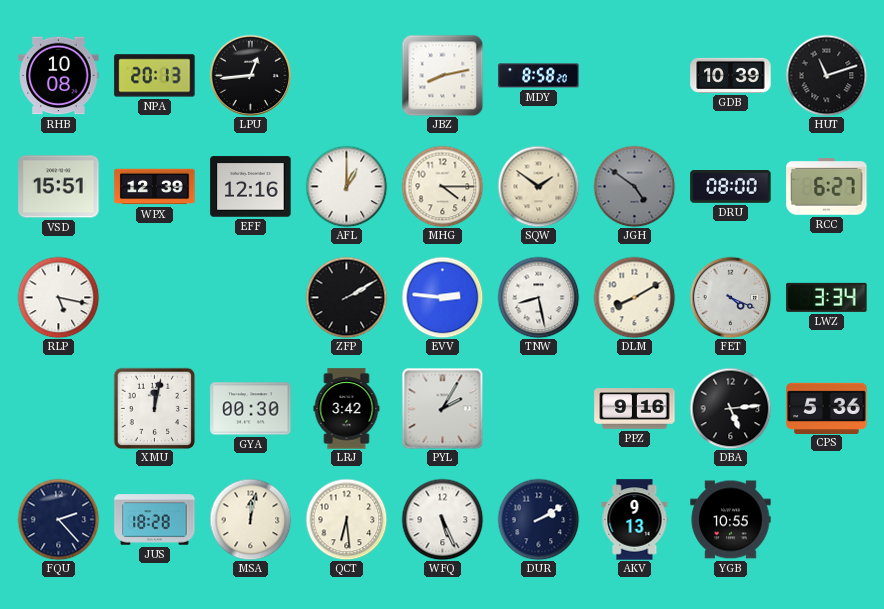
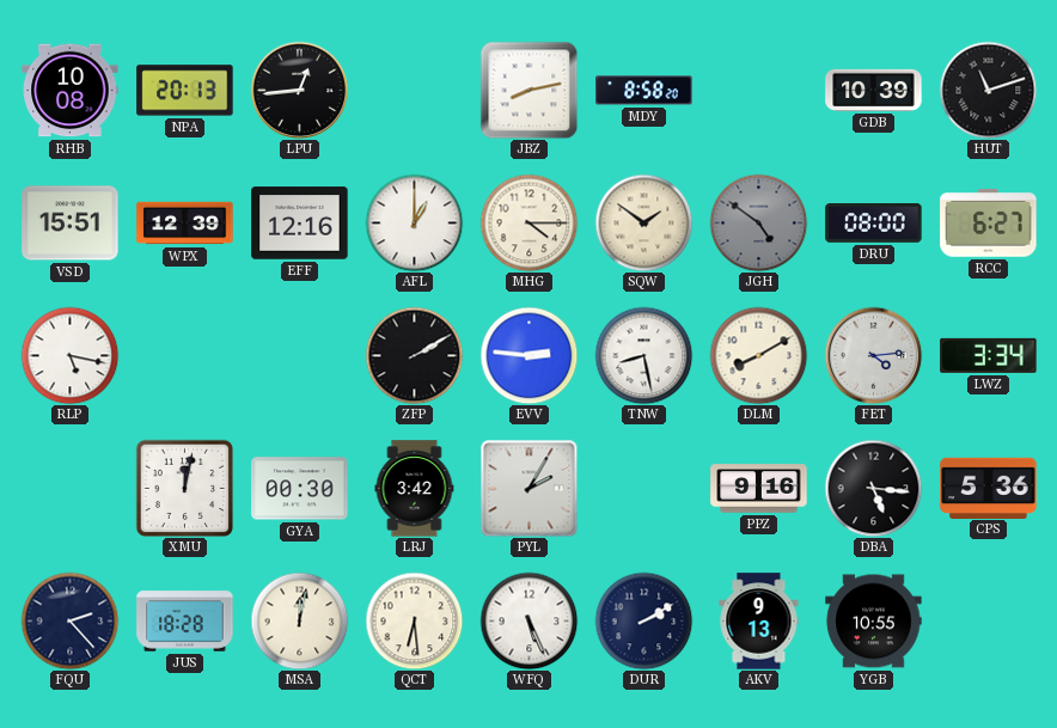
FET: 4:19 -> 4:14 (873, 355)
DBA: 5:14 -> 5:16 (873, 488)
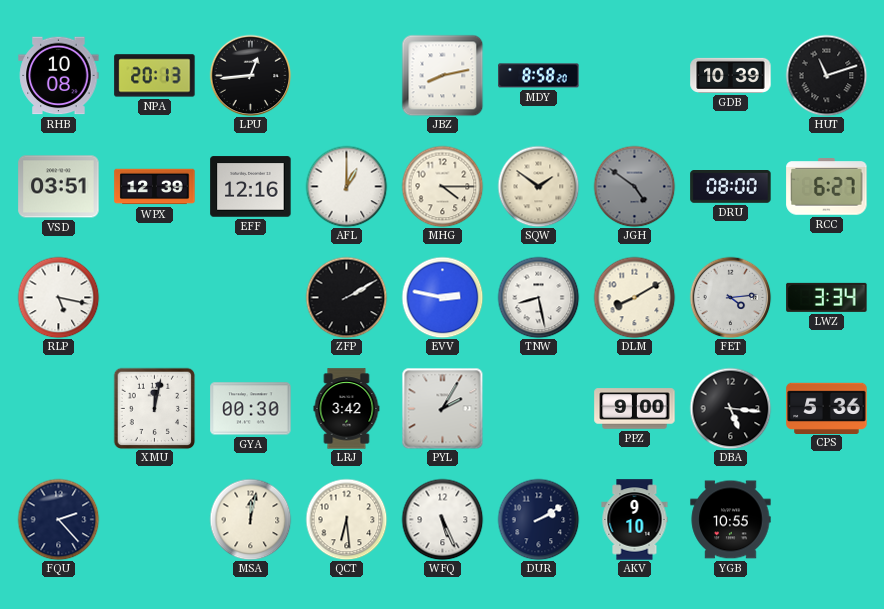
VSD: 15:51 -> 03:51 (59, 187)
EVV: 2:46 -> 2:47 (442, 297)
PPZ: 9:16 -> 9:00 (635, 409)
JUS: 18:28 -> none (185, 622)
AKV: 9:13 -> 9:10 (635, 520)
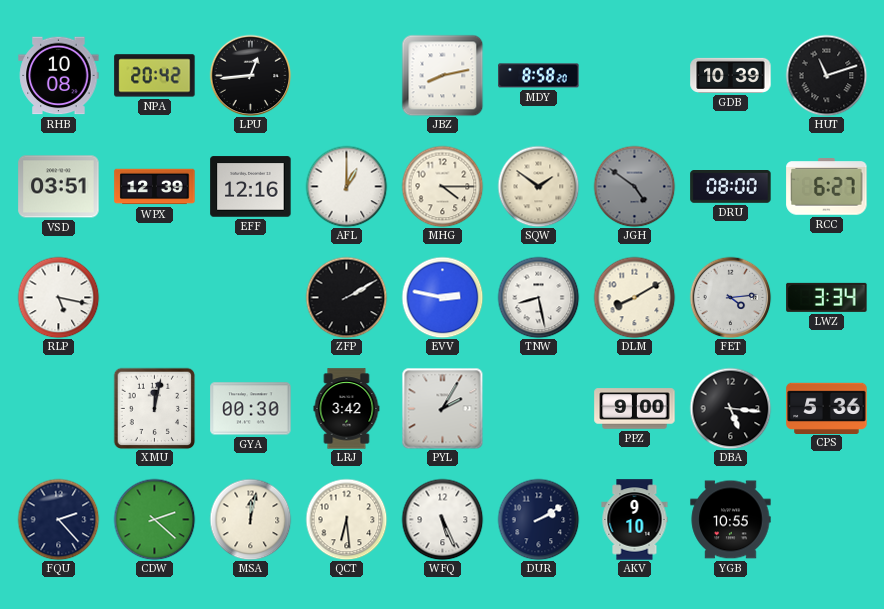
NPA: 20:13 -> 20:42 (155, 76)
CDW: none -> 2:22 (154, 519)
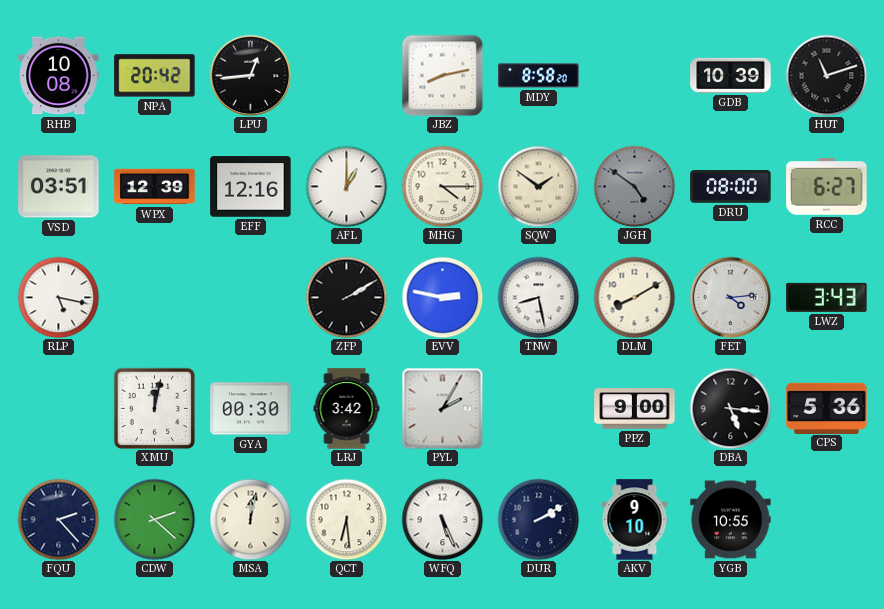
LWZ: 3:34 -> 3:43 (827, 297)
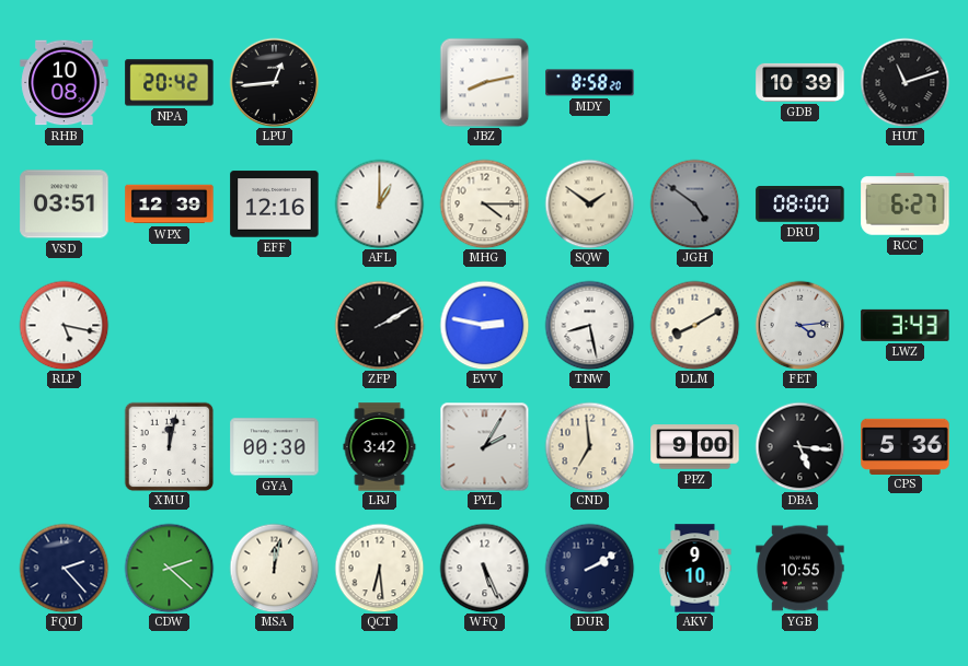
CND: none -> 6:59 (589, 446)
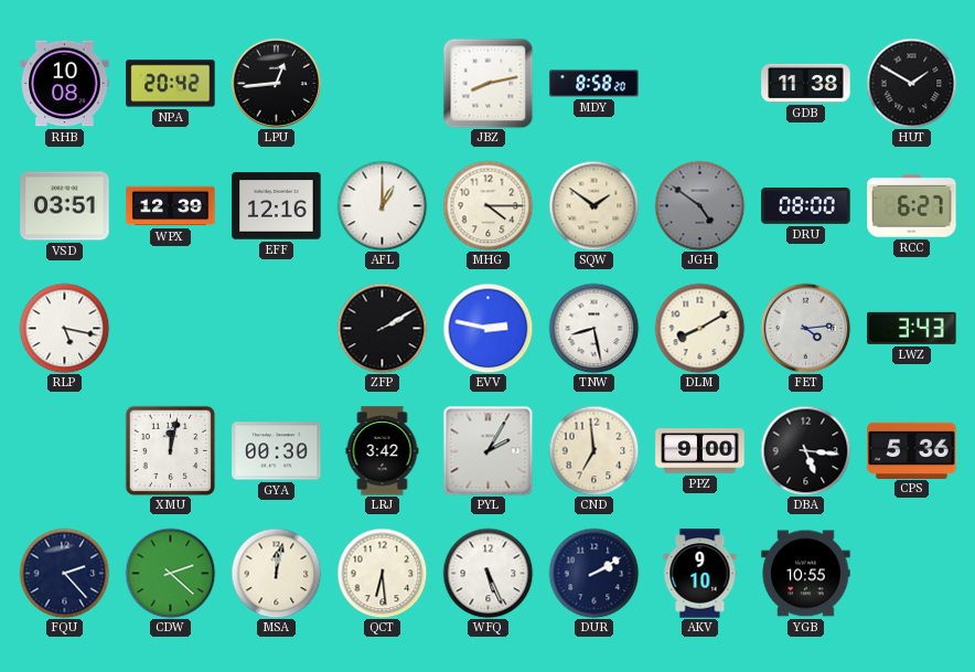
GDB: 10:39 -> 11:38 (806, 83)
HUT: 11:12 -> 1:50 (911, 83)
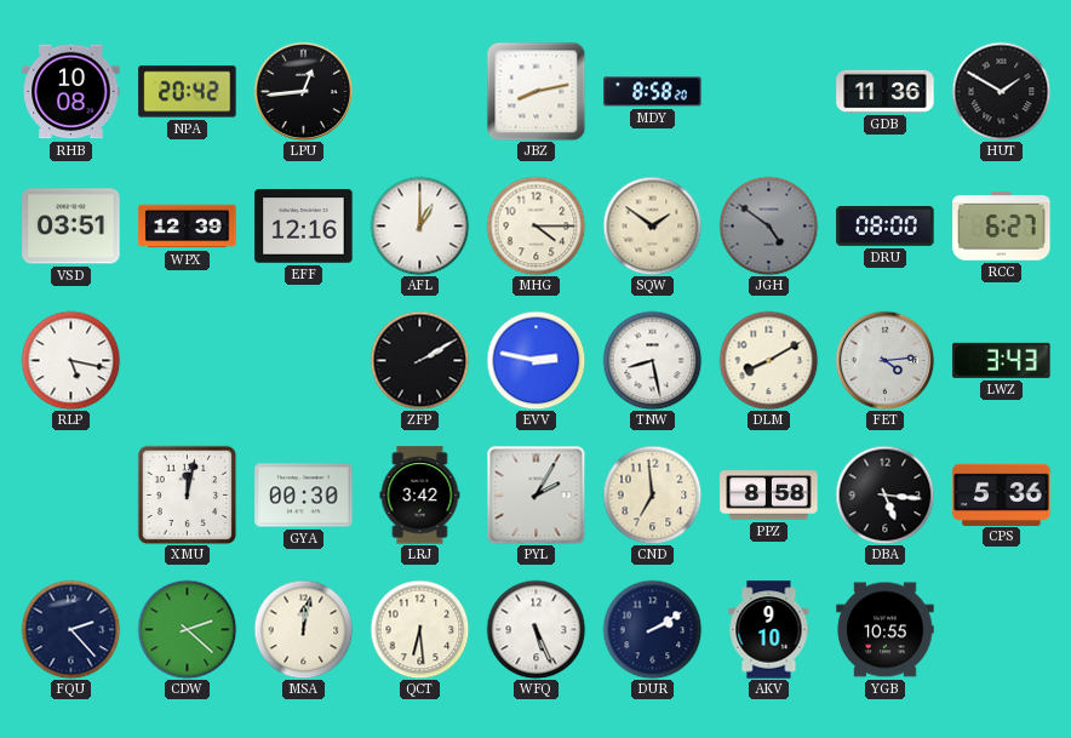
GDB: 11:38 -> 11:36 (886, 91)
PPZ: 9:00 -> 8:58 (769, 496)
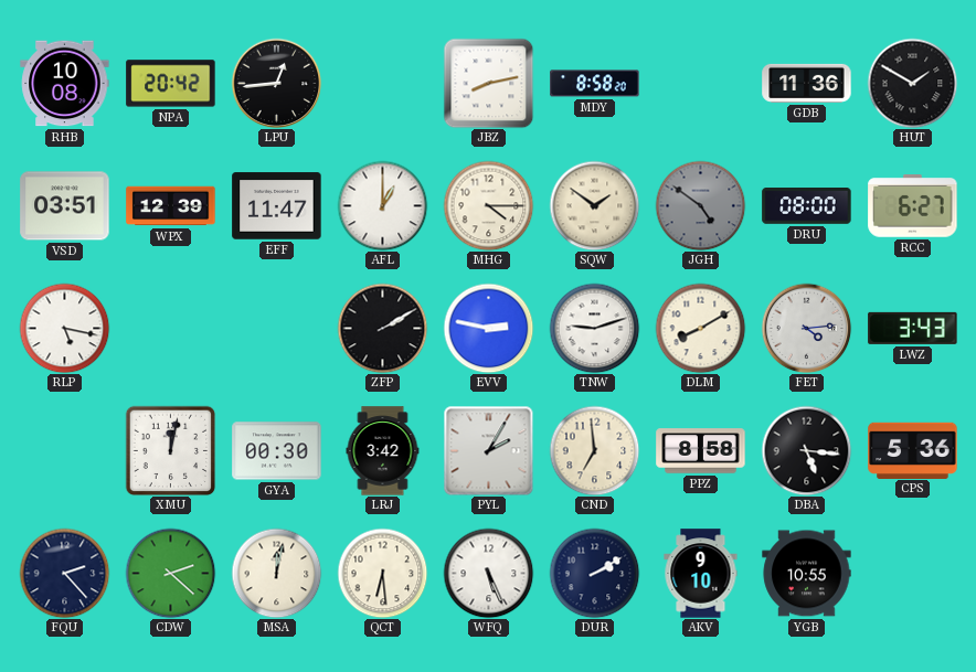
EFF: 12:16 -> 11:47 (277, 206)
TNW: 8:28 -> 9:12 (594, 328)
